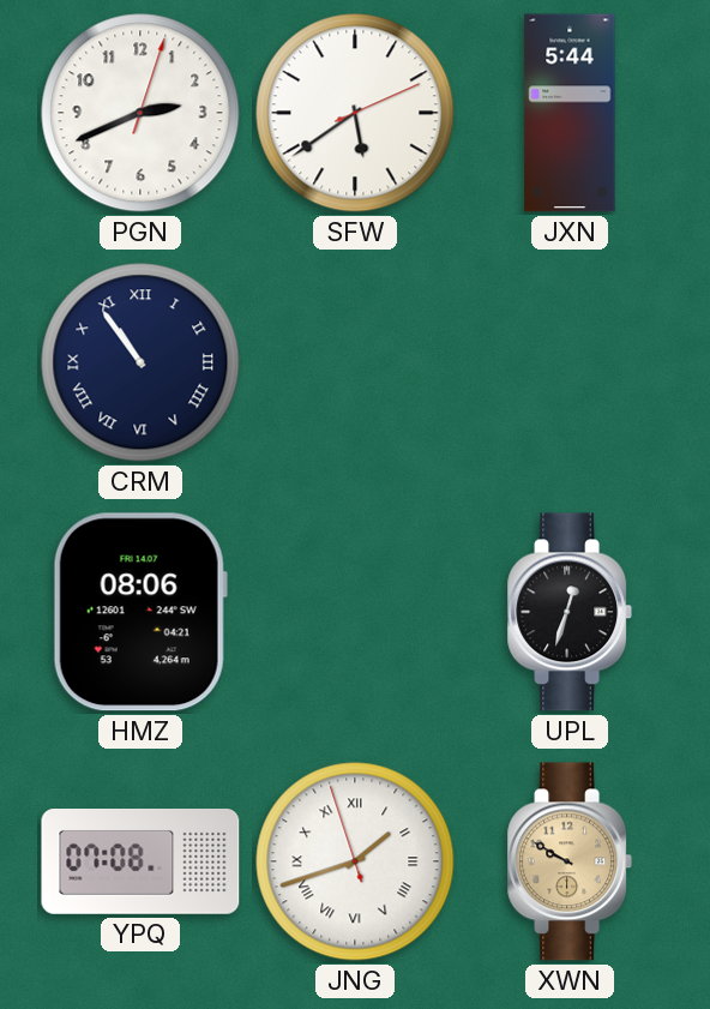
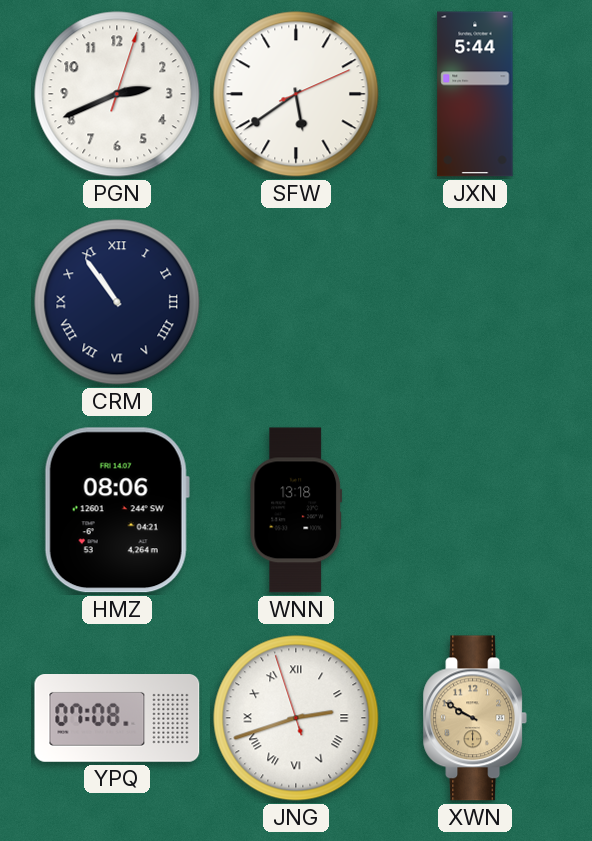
WNN: none -> 13:18 (296, 510)
UPL: 12:33 -> none (568, 612)
JNG: 1:41 -> 2:41 (296, 718)
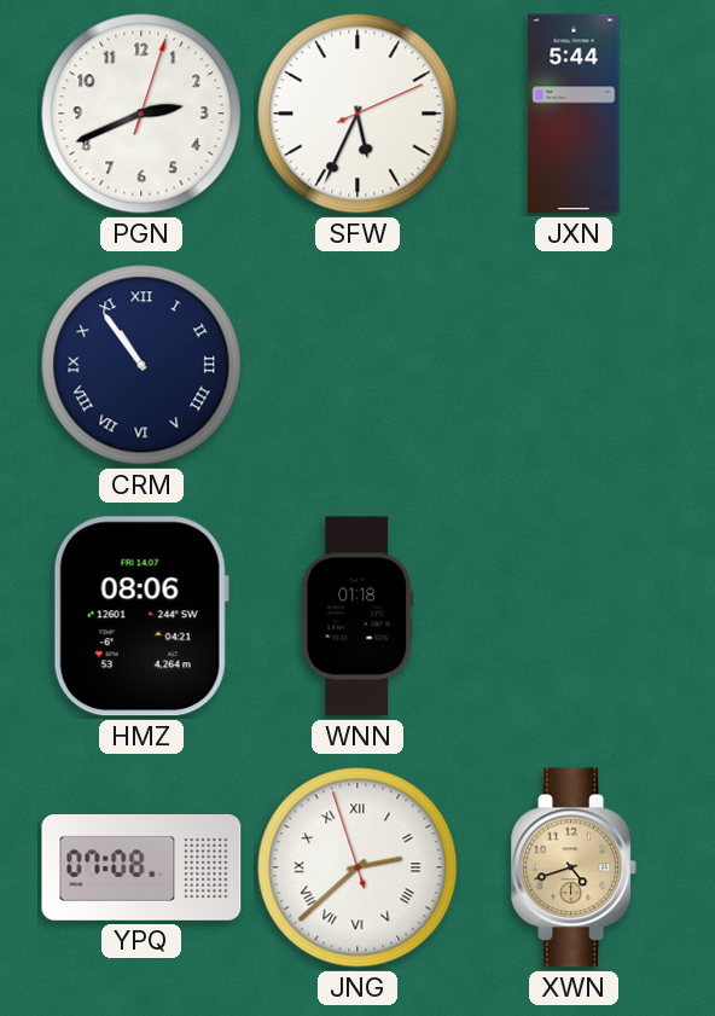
SFW: 5:39 -> 5:34 (357, 114)
WNN: 13:18 -> 01:18 (357, 616)
JNG: 2:41 -> 2:37 (357, 867)
XWN: 9:50 -> 4:42 (572, 867)
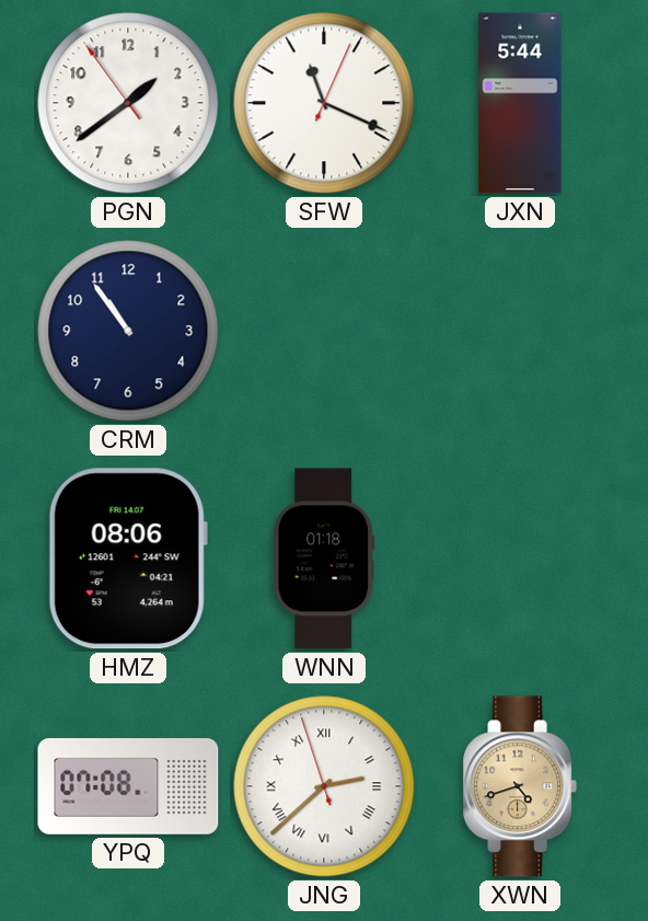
PGN: 2:41 -> 1:38 (128, 103)
SFW: 5:34 -> 11:19 (324, 103)
CRM numerals: Roman -> Arabic (128, 331)
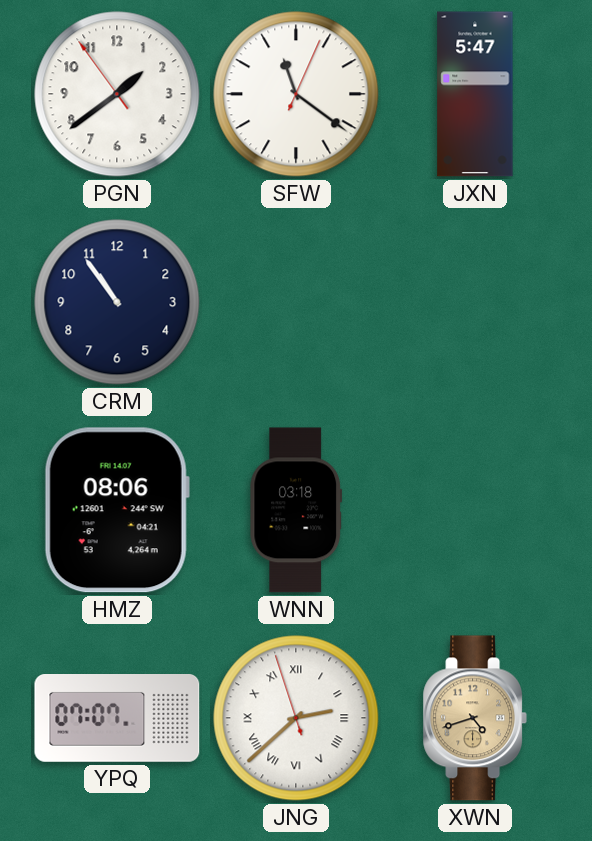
SFW: 11:19 -> 11:21 (296, 94)
JXN: 5:44 -> 5:47 (475, 94)
WNN: 01:18 -> 03:18 (296, 510)
YPQ: 07:08 -> 07:07 (117, 719)
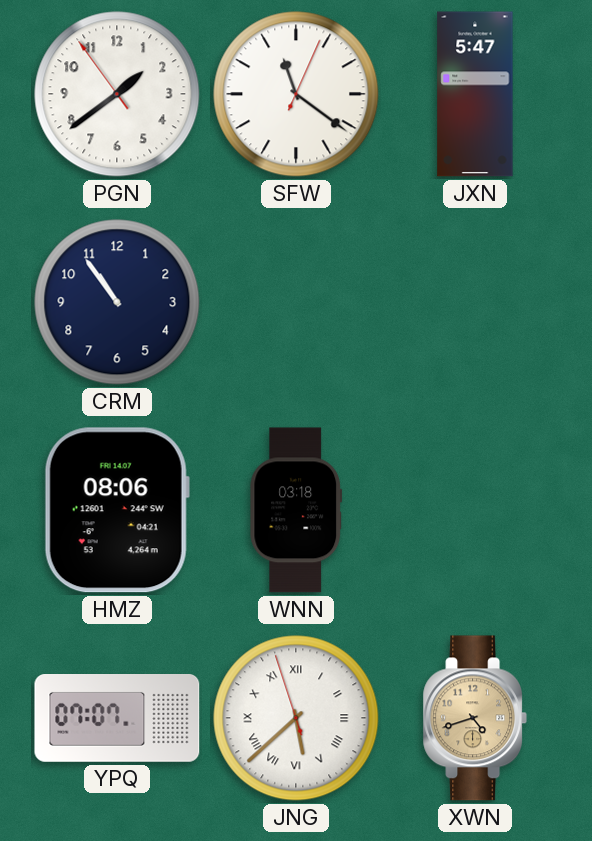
JNG: 2:37 -> 5:37 (296, 718)
